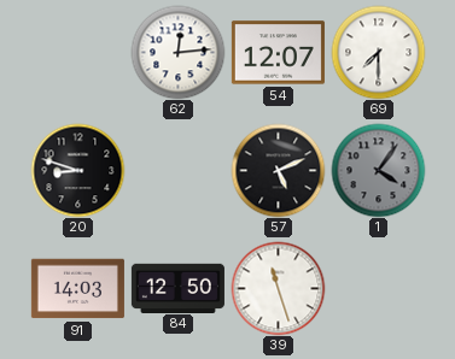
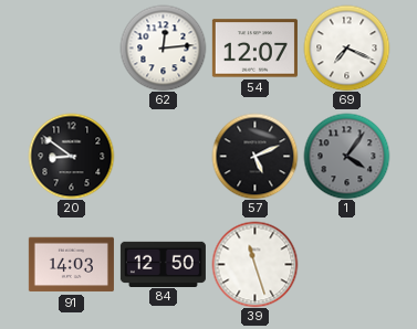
69: 7:30 -> 7:19 (346, 47)
20: 8:48 -> 8:51 (71, 156)
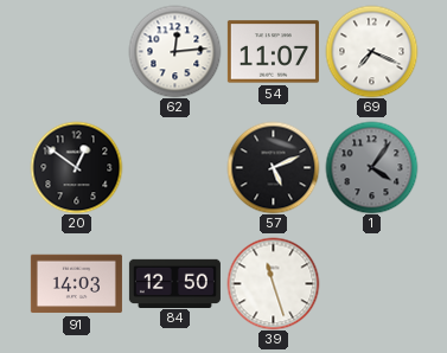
54: 12:07 -> 11:07 (273, 52)
20: 8:51 -> 12:51 (76, 167)
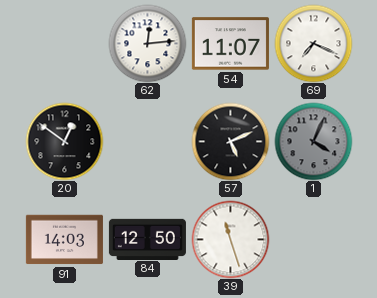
1: 4:06 -> 4:04 (313, 141)
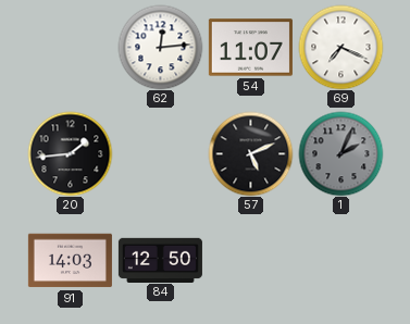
20: 12:51 -> 1:44 (70, 153)
1: 4:04 -> 2:04 (340, 153)
39: 11:27 -> none (230, 239)
